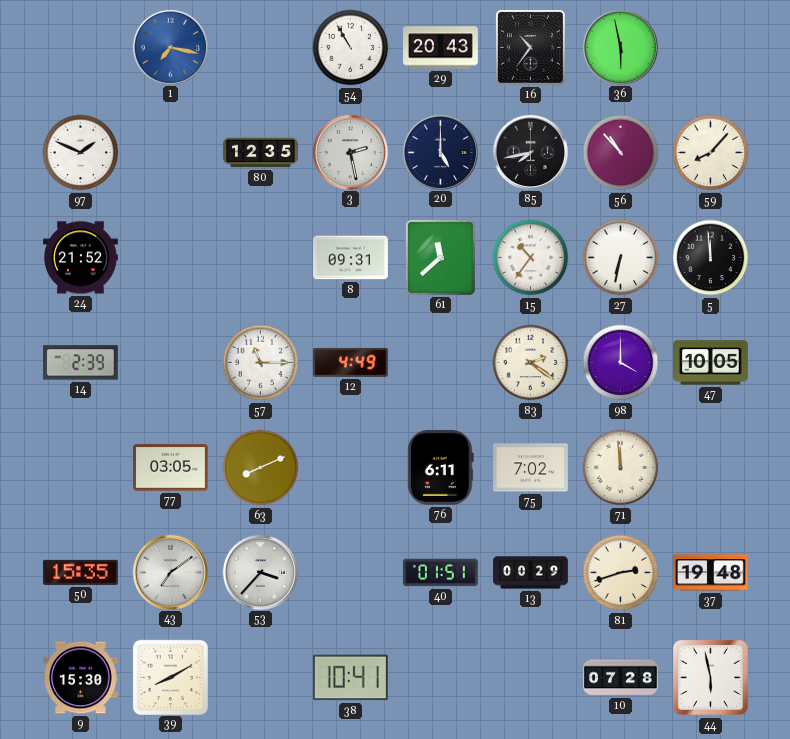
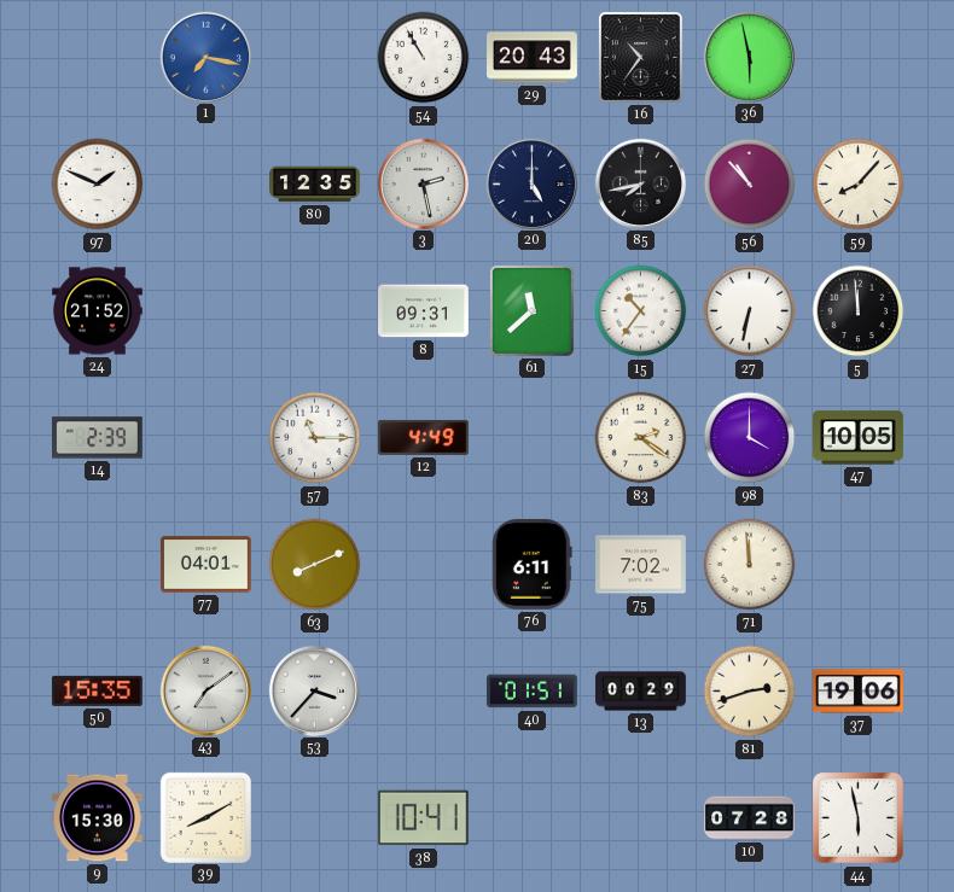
77: 03:05 -> 04:01 (206, 565)
37: 19:48 -> 19:06 (859, 692)
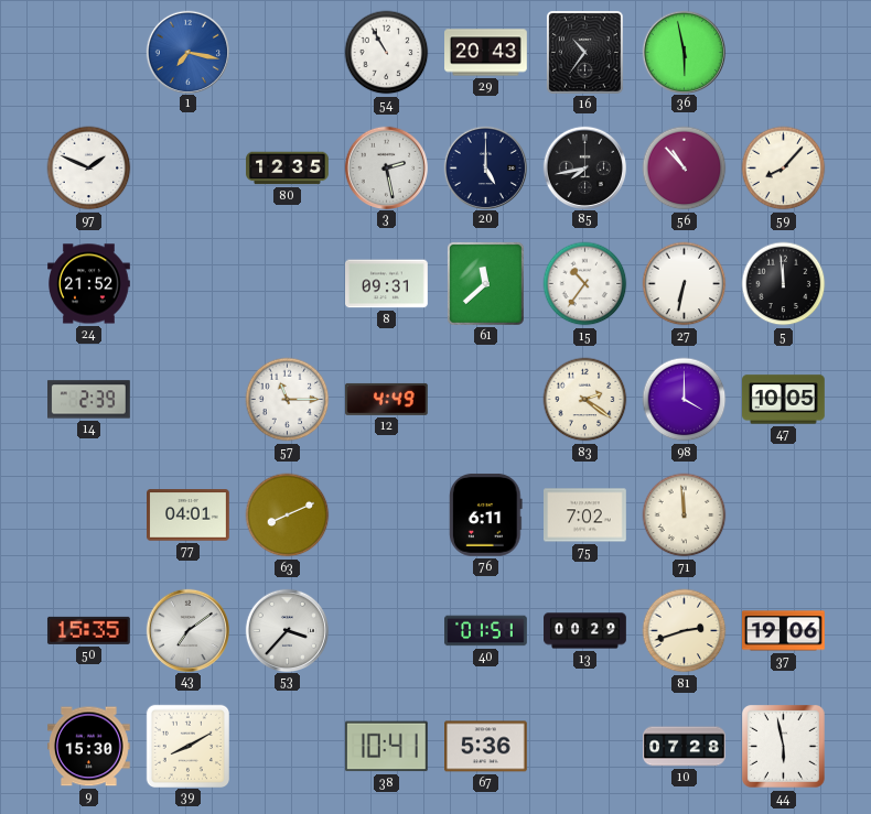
67: none -> 5:36 (486, 747)
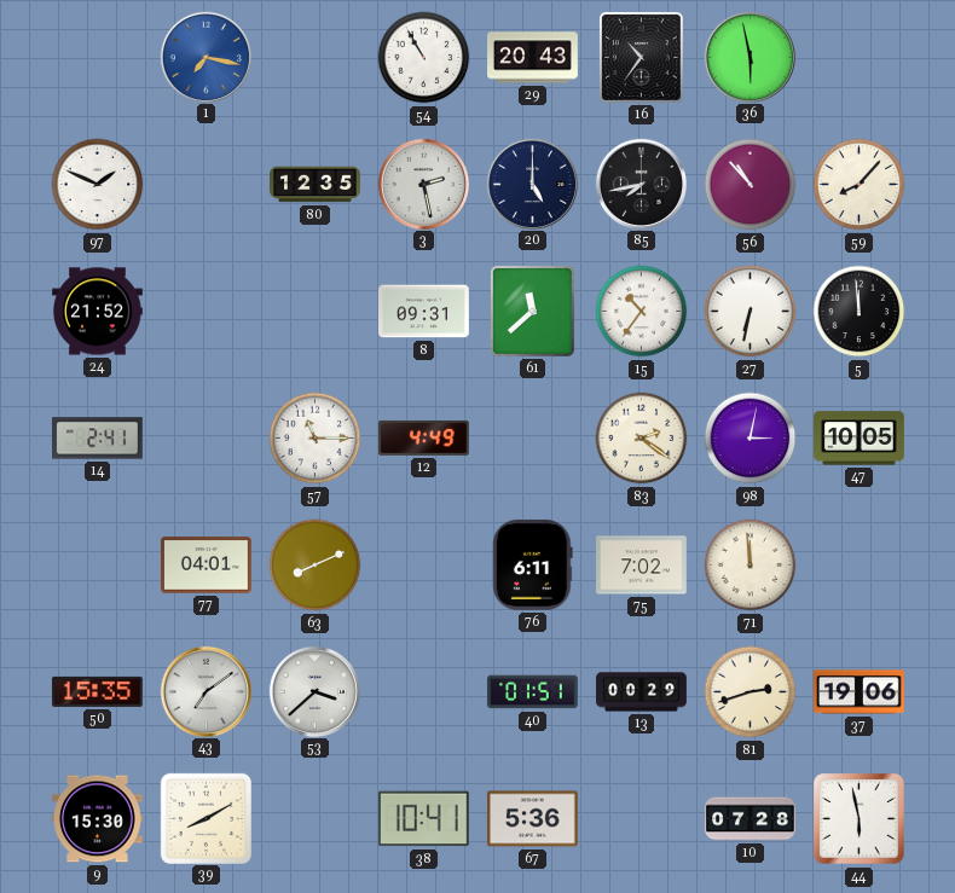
14: 2:39 -> 2:41 (98, 439)
98: 4:00 -> 3:02 (751, 439)
53: 3:37 -> 3:38 (314, 691)
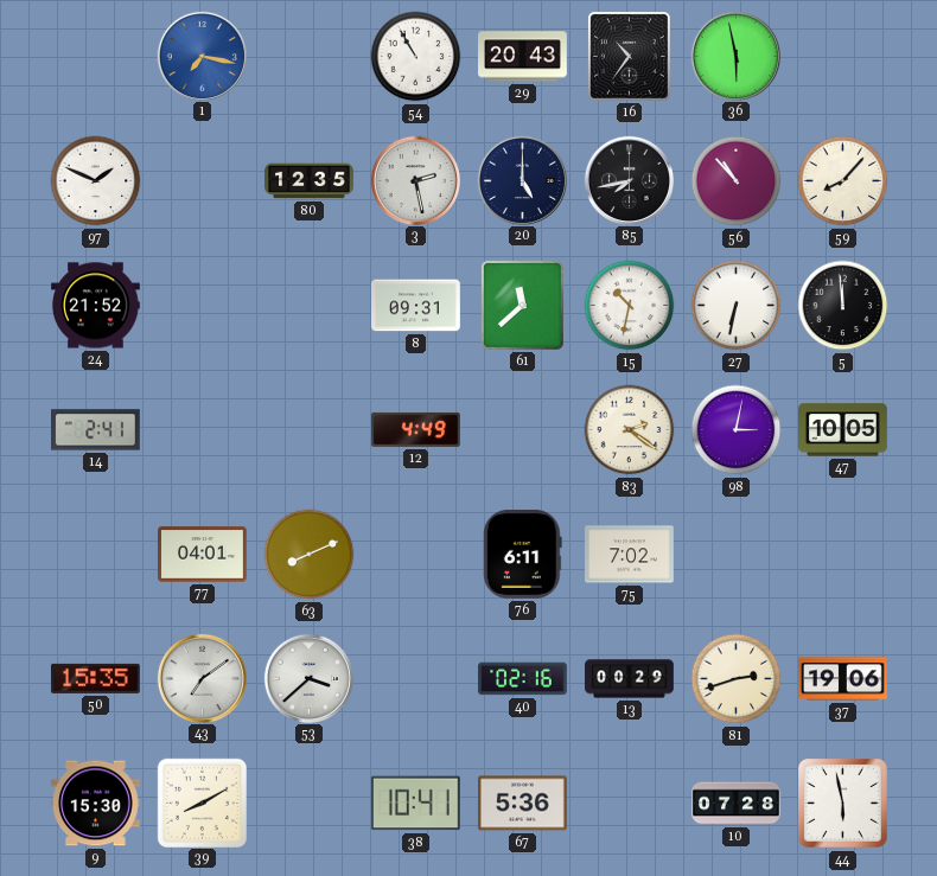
15: 10:36 -> 10:32 (630, 306)
57: 11:15 -> none (316, 439)
71: 11:59 -> none (751, 566)
40: 01:51 -> 02:16 (523, 679)
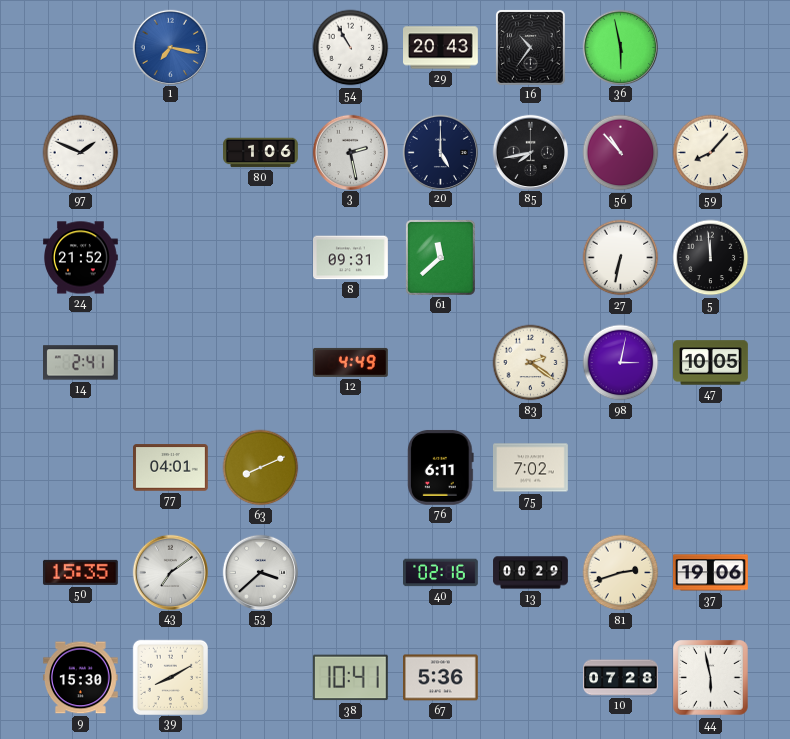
80: 12:35 -> 1:06 (261, 153)
15: 10:32 -> none (630, 306)
